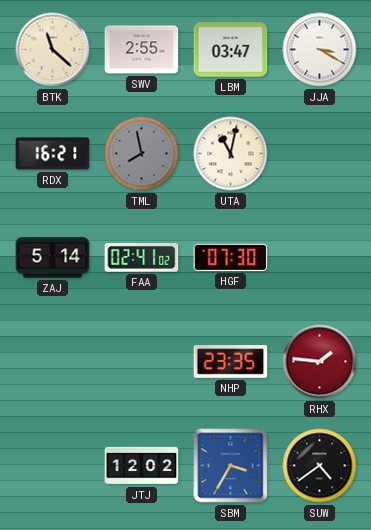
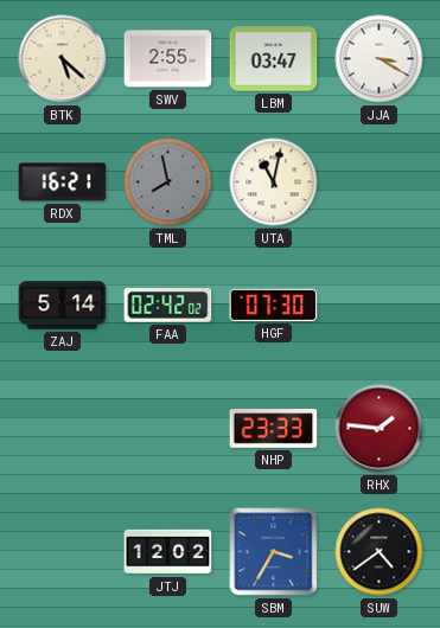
BTK: 11:22 -> 5:22 (63, 59)
FAA: 02:41 -> 02:42 (168, 306)
NHP: 23:35 -> 23:33 (274, 429)
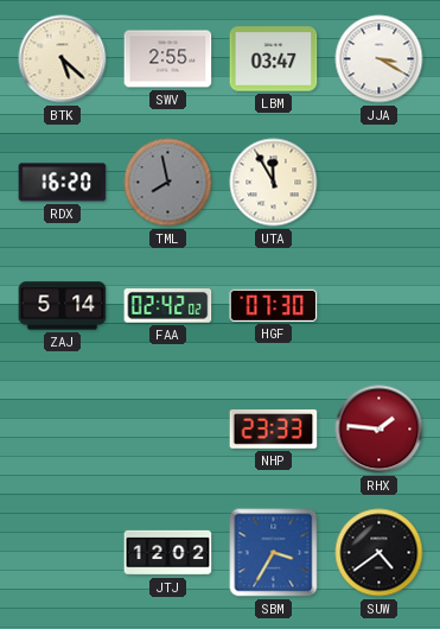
RDX: 16:21 -> 16:20 (63, 183)
UTA: 11:02 -> 11:55 (274, 183)
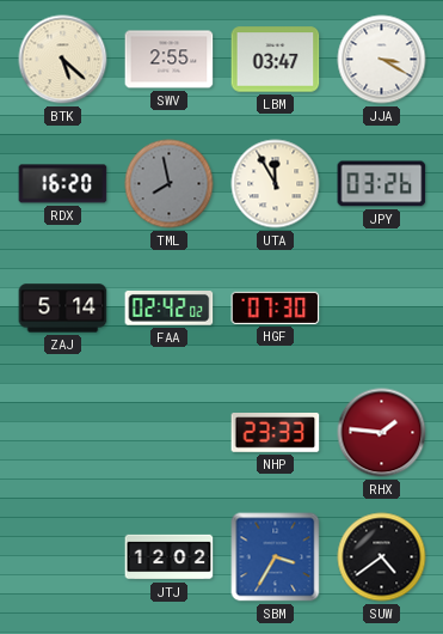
JPY: none -> 03:26 (382, 184)
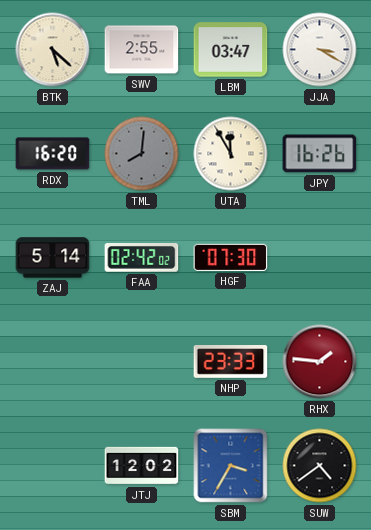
TML: 7:58 -> 8:01 (142, 154)
JPY: 03:26 -> 16:26 (320, 154)
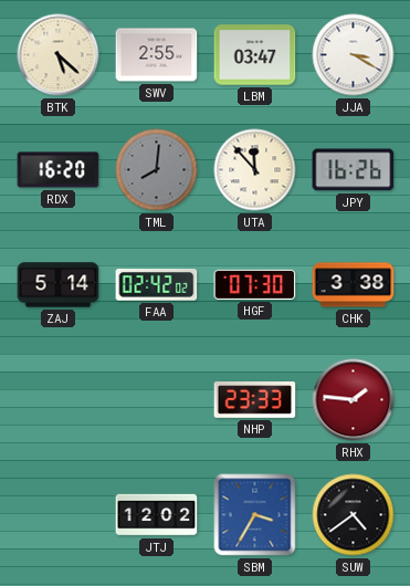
UTA: 11:55 -> 11:53 (255, 170)
CHK: none -> 3:38 (354, 285)
